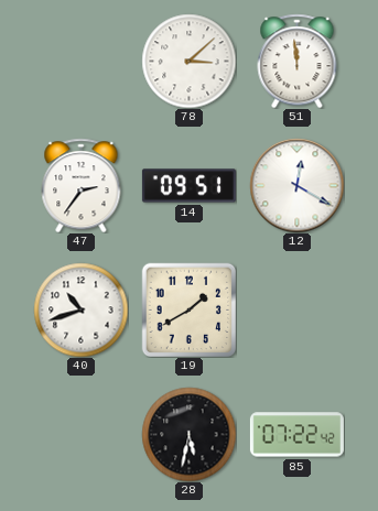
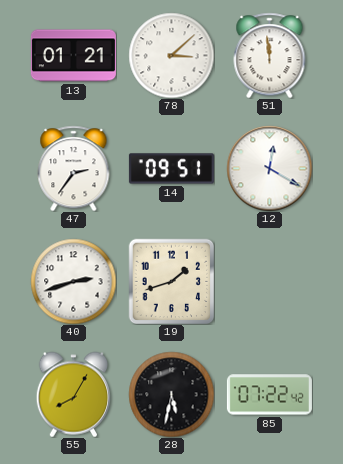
13: none -> 01:21 (73, 56)
40: 10:42 -> 2:42 (73, 281)
19: 1:40 -> 1:42 (171, 281)
55: none -> 8:05 (73, 394)
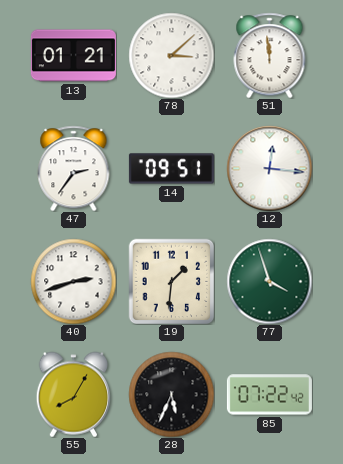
12: 12:20 -> 12:16 (269, 168)
19: 1:42 -> 1:31 (171, 281)
77: none -> 3:57 (269, 281)
28: 5:32 -> 5:34 (171, 394)
